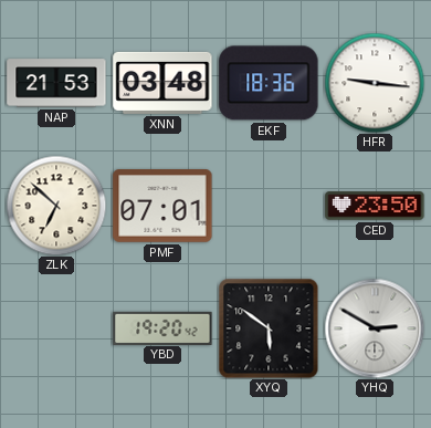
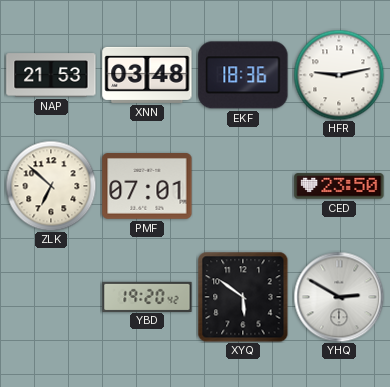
HFR: 9:16 -> 9:13 (339, 75)
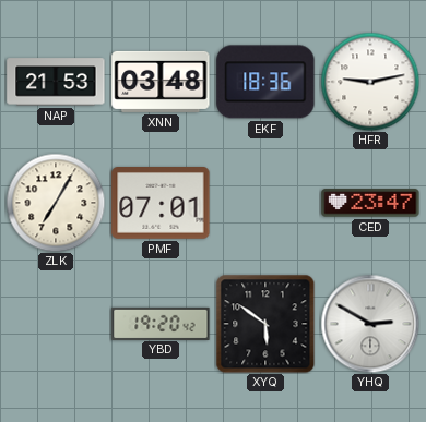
ZLK: 6:52 -> 7:05 (56, 203)
CED: 23:50 -> 23:47 (370, 203)
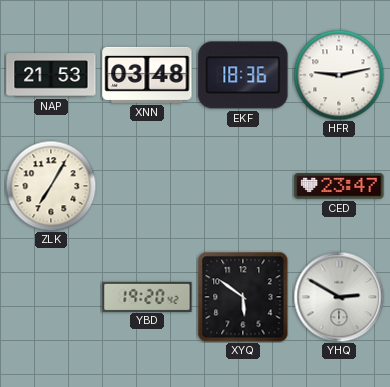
PMF: 07:01 -> none (161, 204)
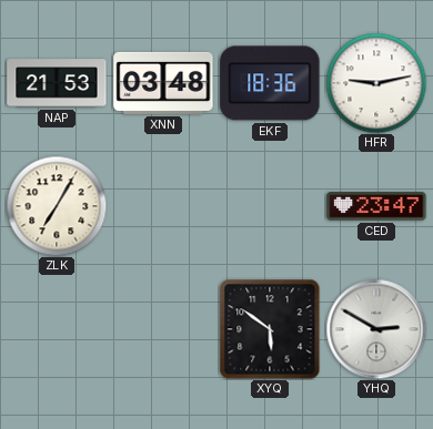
YBD: 19:20 -> none (147, 296)
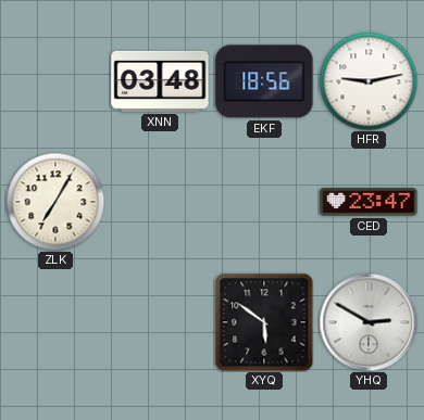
NAP: 21:53 -> none (57, 83)
EKF: 18:36 -> 18:56 (264, 81)
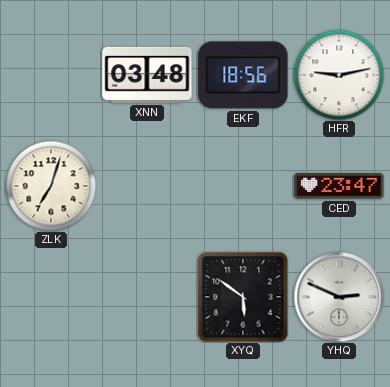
ZLK: 7:05 -> 7:03 (51, 186)
YHQ: 2:50 -> 2:49 (339, 297)
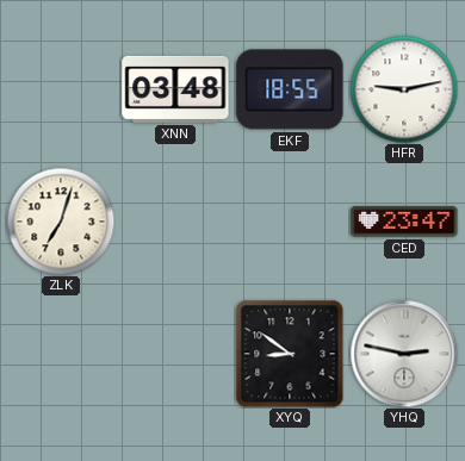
EKF: 18:56 -> 18:55 (290, 89)
XYQ: 5:51 -> 8:51 (290, 354)
YHQ: 2:49 -> 2:47 (404, 354)
